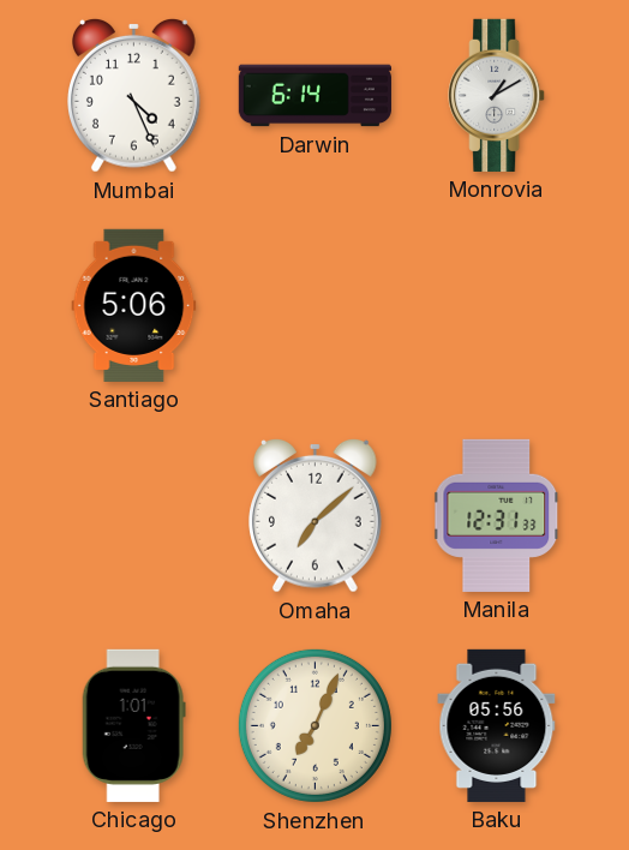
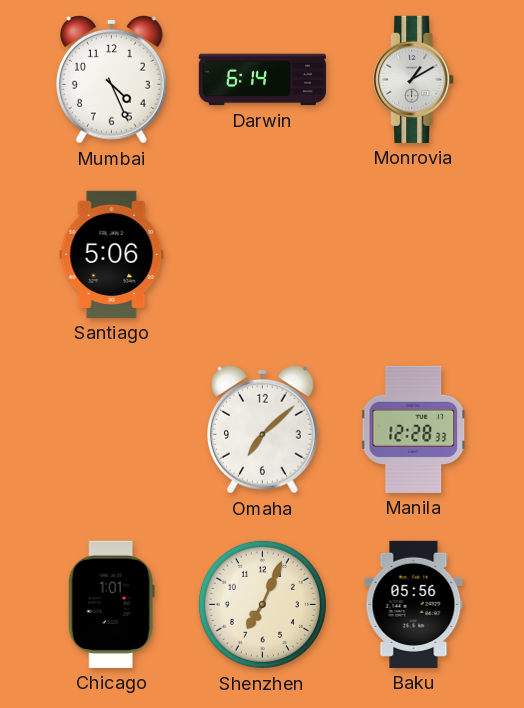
Manila: 12:31 -> 12:28 (414, 429)
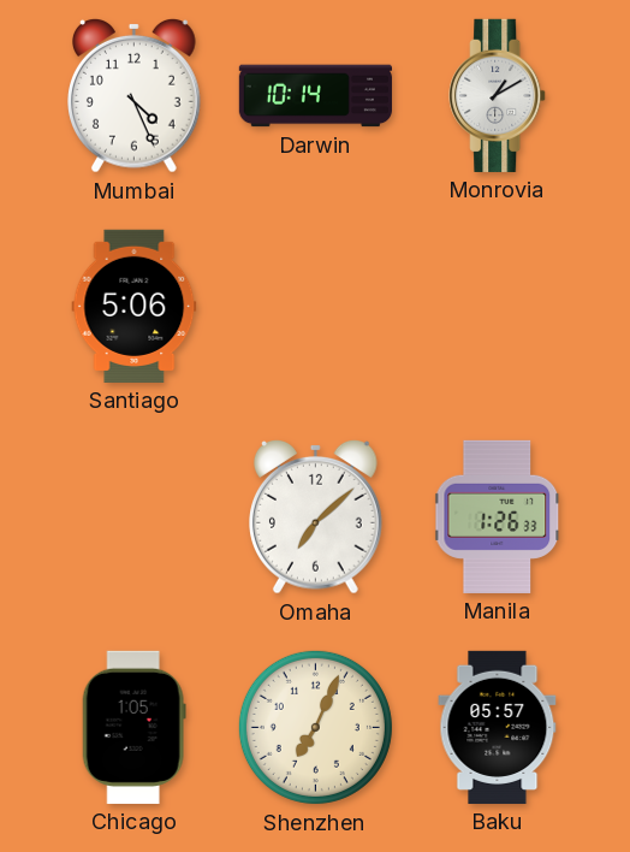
Darwin: 6:14 -> 10:14 (315, 96)
Manila: 12:28 -> 1:26 (498, 516)
Chicago: 1:01 -> 1:05 (133, 727)
Baku: 05:56 -> 05:57 (498, 727)
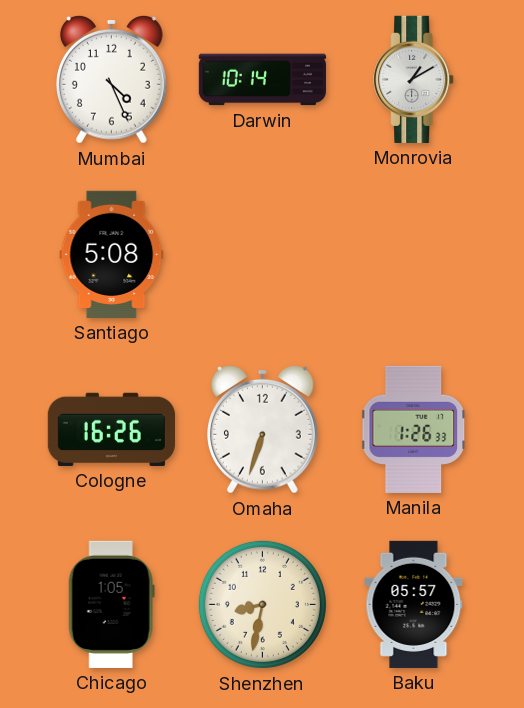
Santiago: 5:06 -> 5:08 (112, 254)
Cologne: none -> 16:26 (111, 429)
Omaha: 7:08 -> 6:33 (263, 429)
Shenzhen: 7:04 -> 8:32 (262, 604)
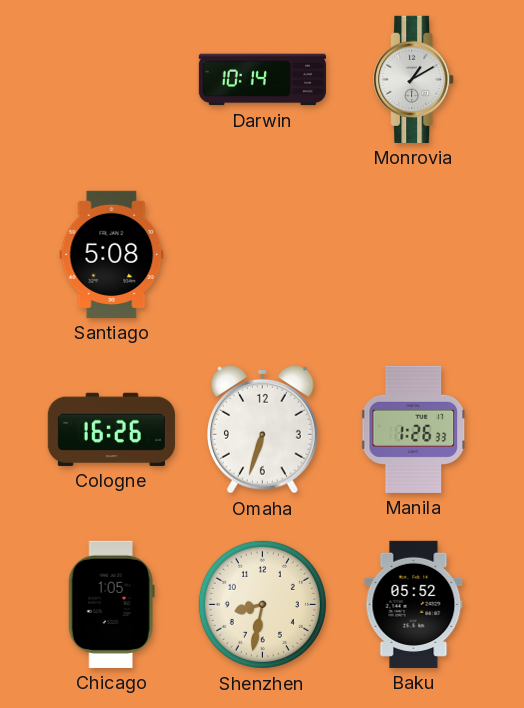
Mumbai: 4:26 -> none (112, 79)
Baku: 05:57 -> 05:52 (414, 604)
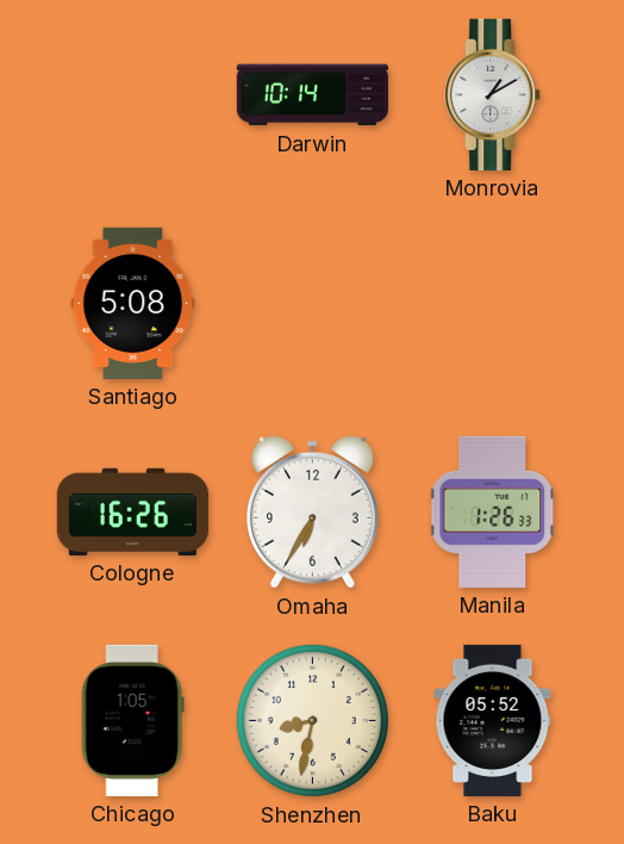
Omaha: 6:33 -> 6:35 (313, 511)
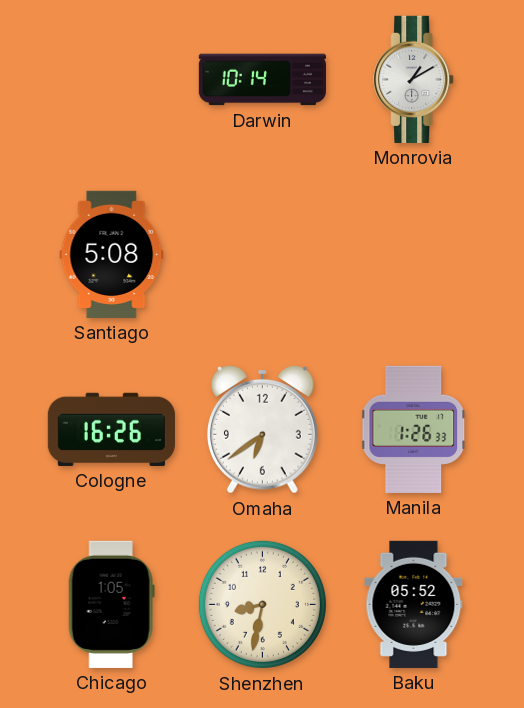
Omaha: 6:35 -> 6:39 (263, 429)
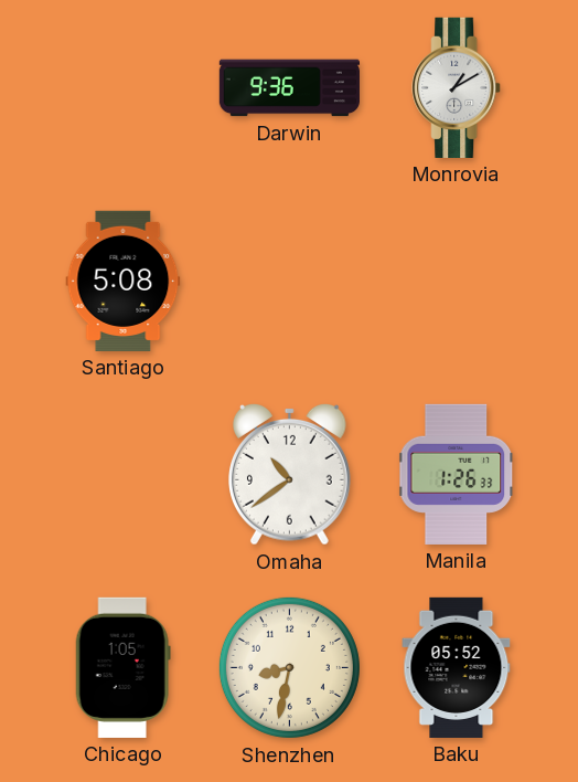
Darwin: 10:14 -> 9:36 (289, 88)
Cologne: 16:26 -> none (111, 429)
Omaha: 6:39 -> 10:39 (290, 474)
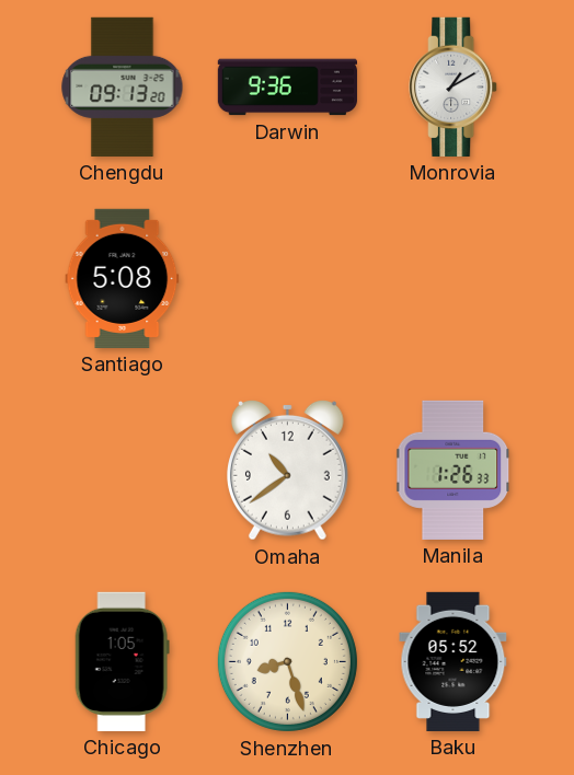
Chengdu: none -> 09:13 (123, 86)
Shenzhen: 8:32 -> 8:27 (287, 661)
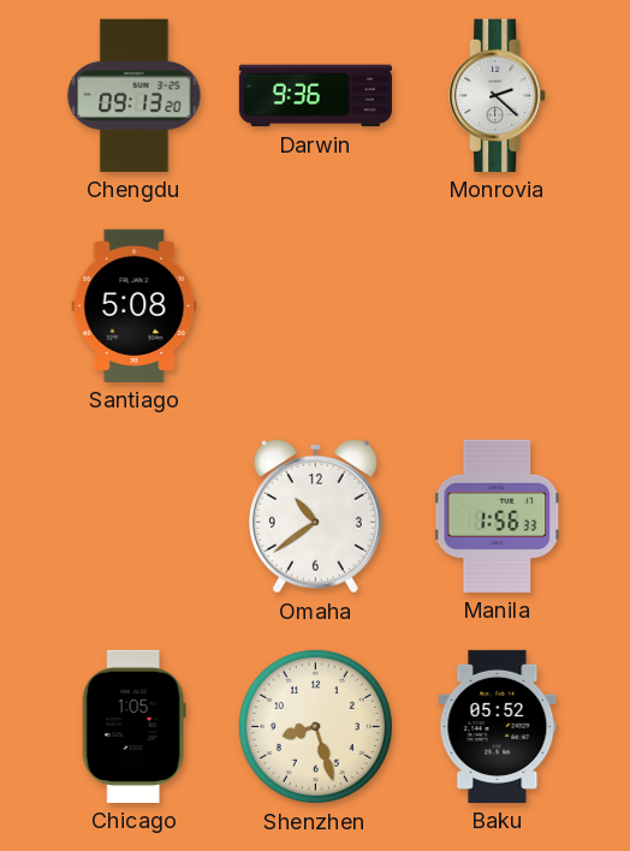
Monrovia: 1:10 -> 2:22 (498, 95)
Manila: 1:26 -> 1:56 (498, 516)
